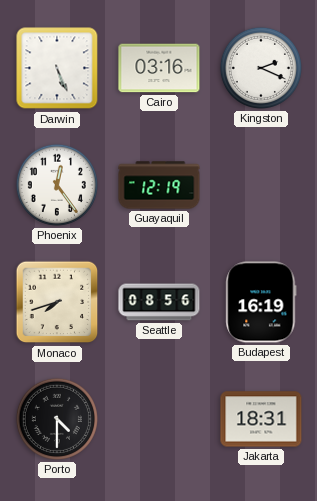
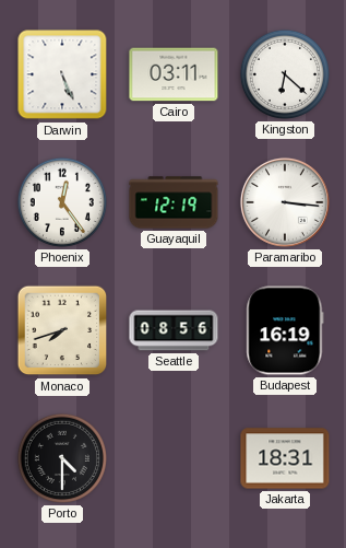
Cairo: 03:16 -> 03:11 (174, 74)
Kingston: 2:19 -> 6:22 (285, 74)
Paramaribo: none -> 3:16 (285, 202)
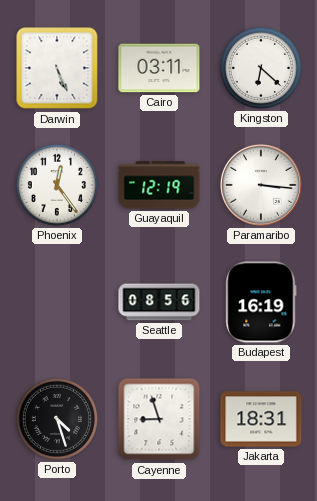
Monaco: 7:42 -> none (62, 330)
Porto: 4:30 -> 4:27 (57, 419)
Cayenne: none -> 8:57 (159, 419)
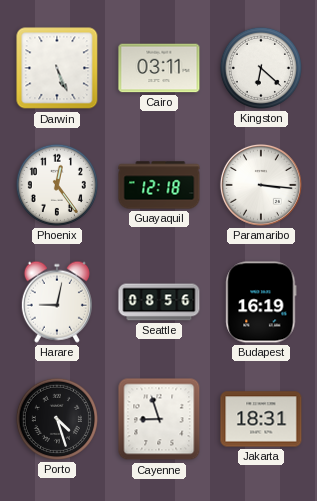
Guayaquil: 12:19 -> 12:18 (159, 185)
Harare: none -> 9:02 (57, 302)
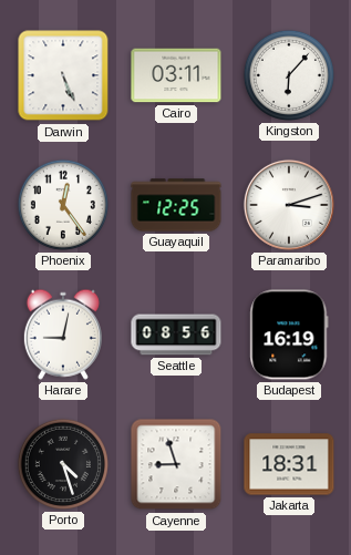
Kingston: 6:22 -> 6:07 (289, 75)
Guayaquil: 12:18 -> 12:25 (176, 205)
Paramaribo: 3:16 -> 3:12 (289, 205)
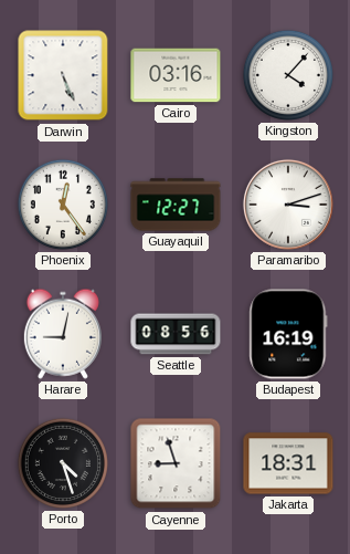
Cairo: 03:11 -> 03:16 (176, 75)
Kingston: 6:07 -> 4:07 (288, 75)
Guayaquil: 12:25 -> 12:27 (176, 205)
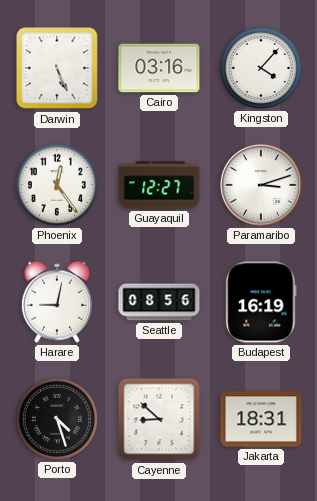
Cayenne: 8:57 -> 8:52 (159, 419)
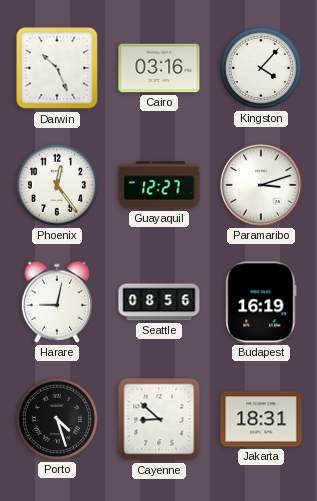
Darwin: 5:26 -> 10:26 (57, 68)
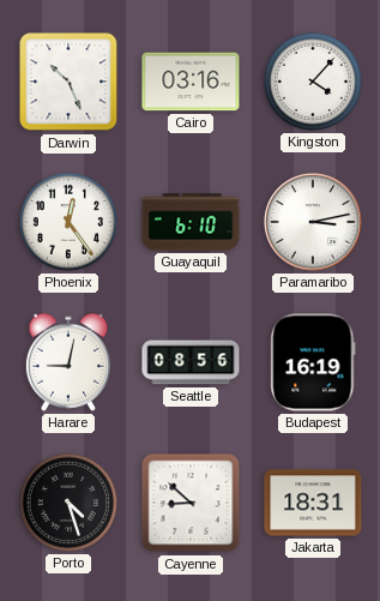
Guayaquil: 12:27 -> 6:10 (191, 222)
Paramaribo: 3:12 -> 3:13 (313, 222)
